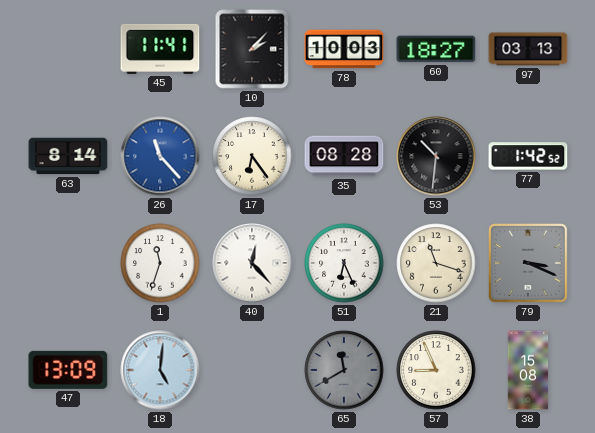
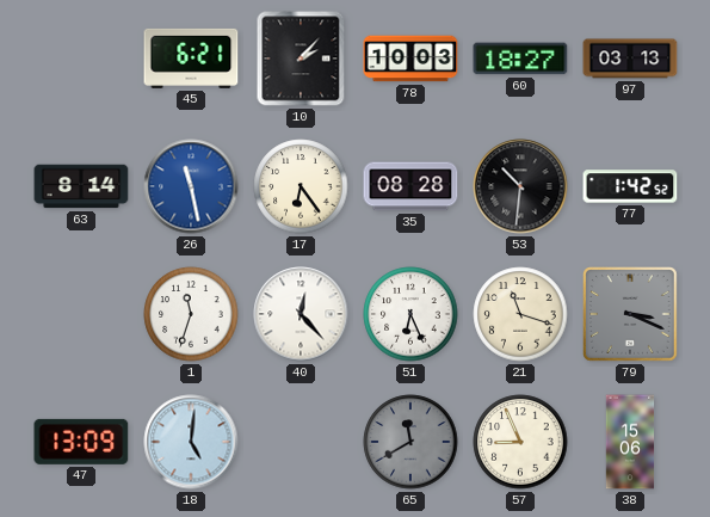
45: 11:41 -> 6:21 (191, 59)
26: 11:23 -> 11:28 (191, 186)
38: 15:08 -> 15:06 (630, 442)
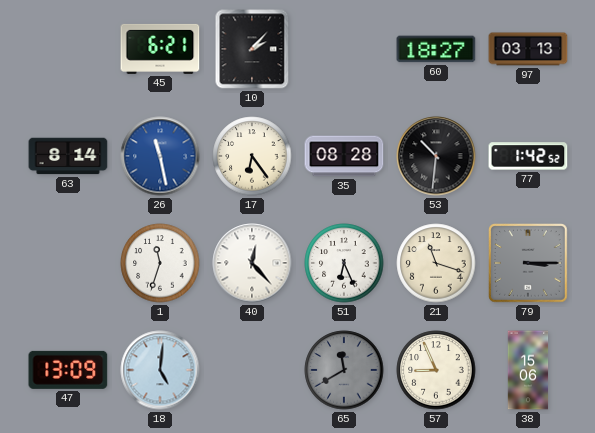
78: 10:03 -> none (410, 59)
79: 3:19 -> 3:15 (529, 264)
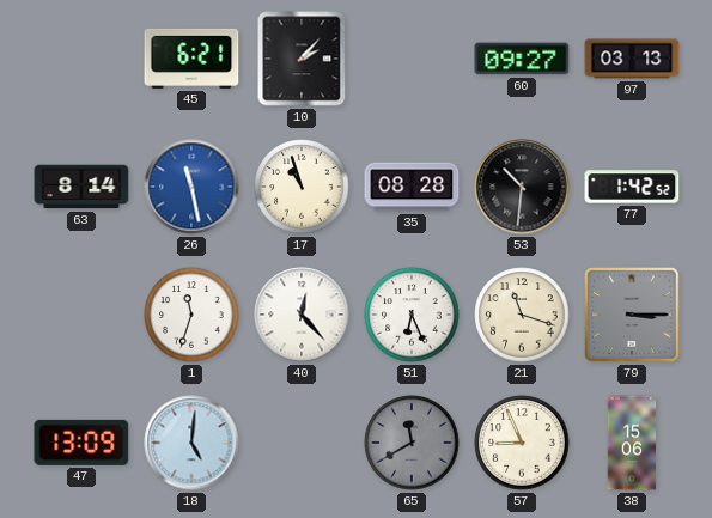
60: 18:27 -> 09:27 (522, 59)
17: 6:24 -> 10:57 (302, 187)
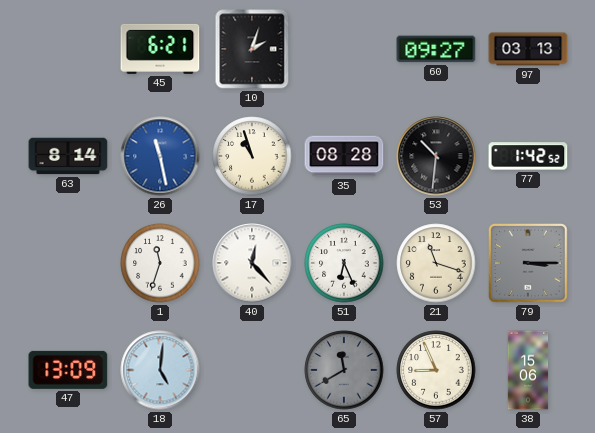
10: 2:07 -> 2:03 (252, 49)
